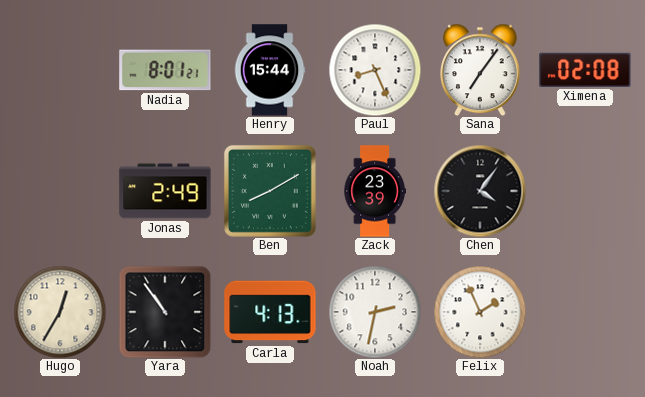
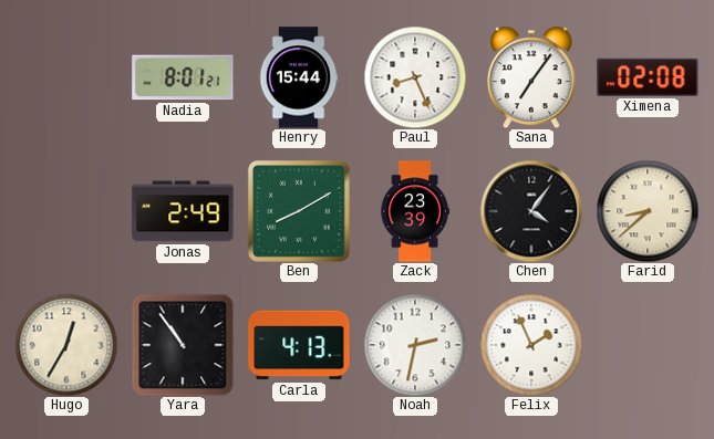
Farid: none -> 8:38 (648, 211)
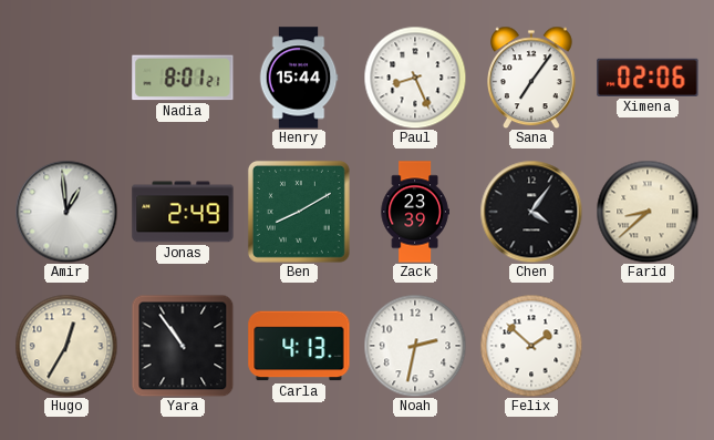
Ximena: 02:08 -> 02:06 (648, 78)
Amir: none -> 12:59 (66, 212)
Felix: 1:56 -> 1:52 (531, 346)
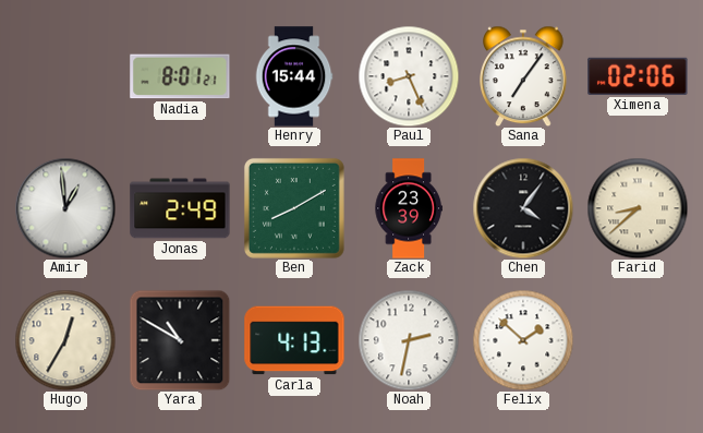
Yara: 10:54 -> 10:50 (180, 340)
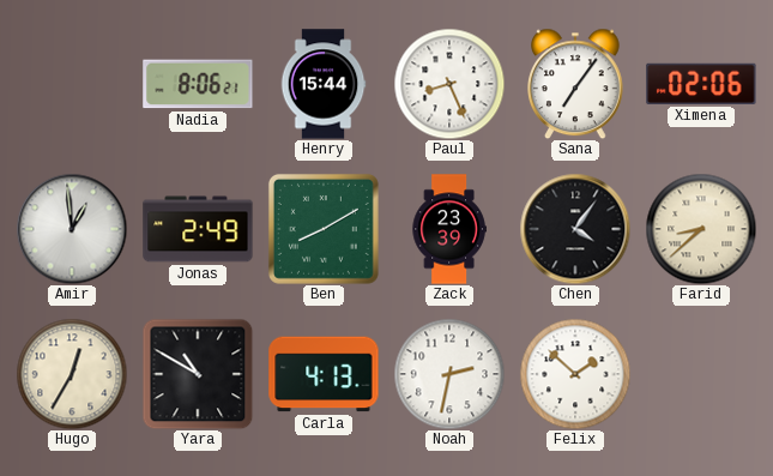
Nadia: 8:01 -> 8:06 (198, 84)
